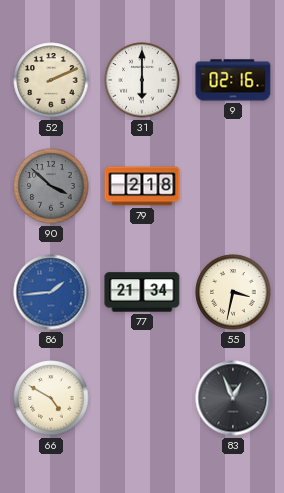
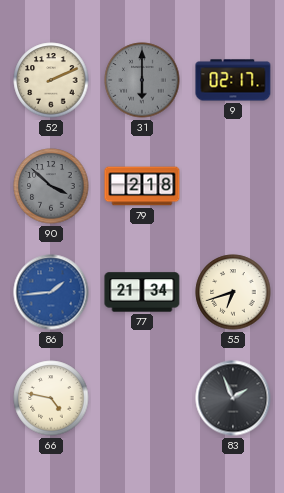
31 dial: white -> grey (142, 80)
9: 02:16 -> 02:17 (233, 80)
55: 3:32 -> 6:42 (233, 292)
66: 4:50 -> 4:47 (51, 398)
83: 12:56 -> 1:56 (233, 398)
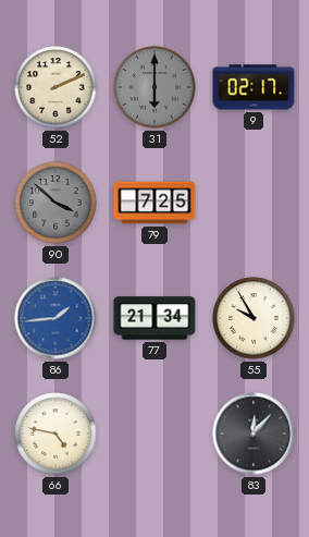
79: 2:18 -> 7:25 (154, 203)
55: 6:42 -> 9:55 (254, 318)
83: 1:56 -> 12:07 (254, 434)
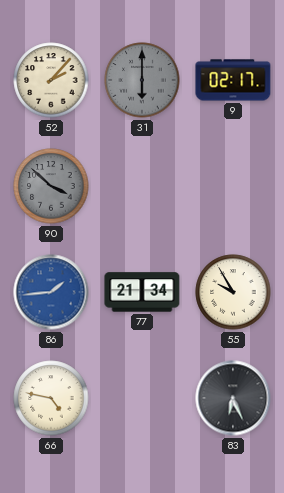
52: 2:11 -> 2:07 (51, 80)
79: 7:25 -> none (154, 203)
83: 12:07 -> 6:26 (233, 398)
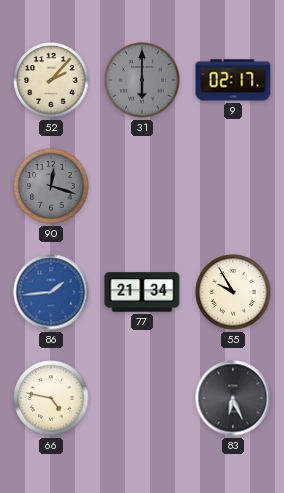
90: 3:52 -> 12:18 (51, 186)
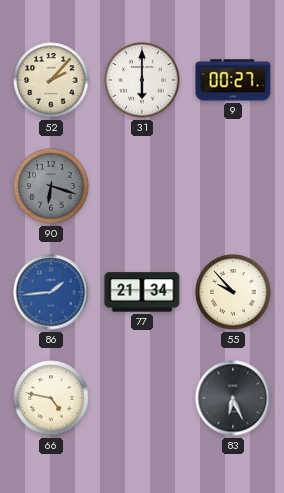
31 dial: grey -> white (142, 80)
9: 02:17 -> 00:27 (233, 80)
90: 12:18 -> 6:18 (51, 186)
55: 9:55 -> 9:53 (233, 292)
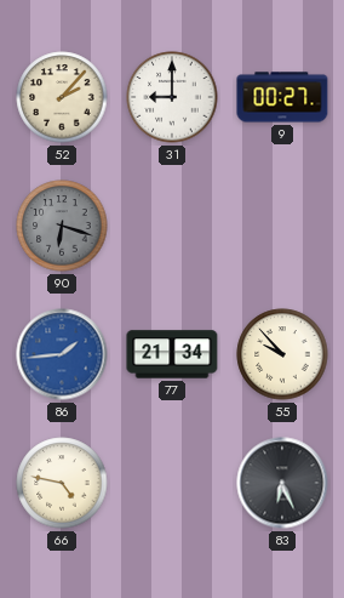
31: 6:00 -> 9:00 (172, 97)
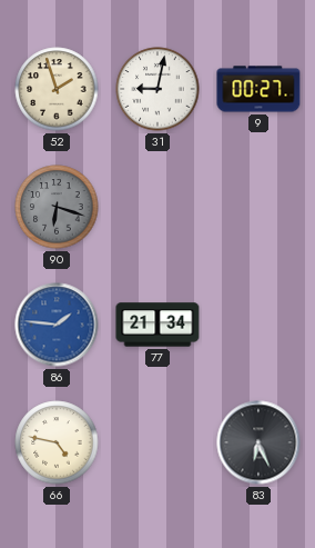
52: 2:07 -> 1:57 (57, 89)
31: 9:00 -> 9:02 (157, 89)
86: 1:44 -> 1:46 (57, 325)
55: 9:53 -> none (282, 354)
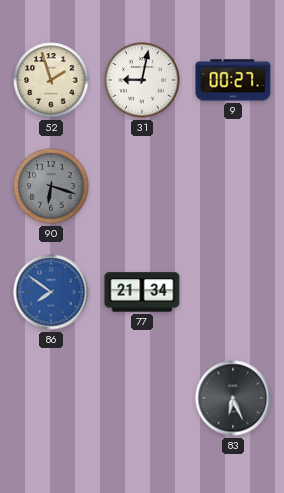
86: 1:46 -> 7:51 (51, 292)
66: 4:47 -> none (57, 442)
